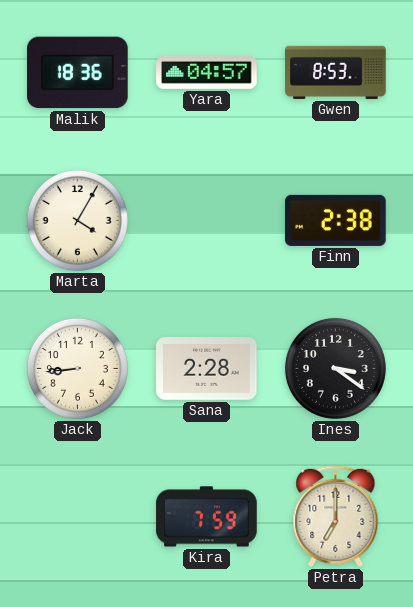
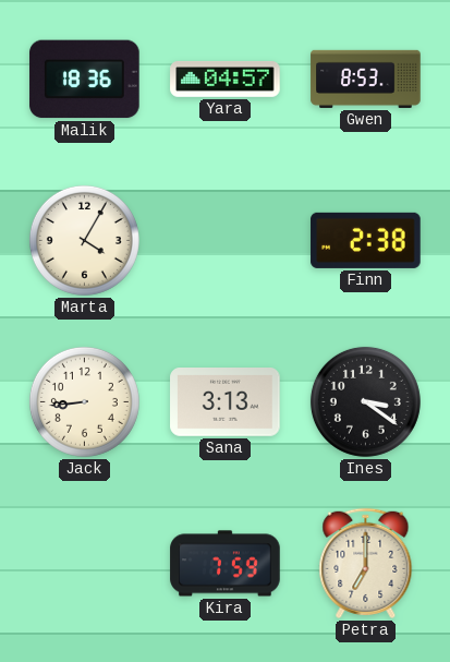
Sana: 2:28 -> 3:13 (226, 402)
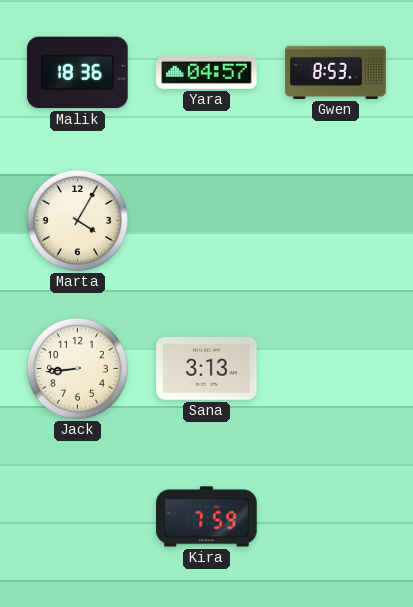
Finn: 2:38 -> none (366, 240)
Ines: 3:21 -> none (365, 401)
Petra: 7:00 -> none (366, 563)
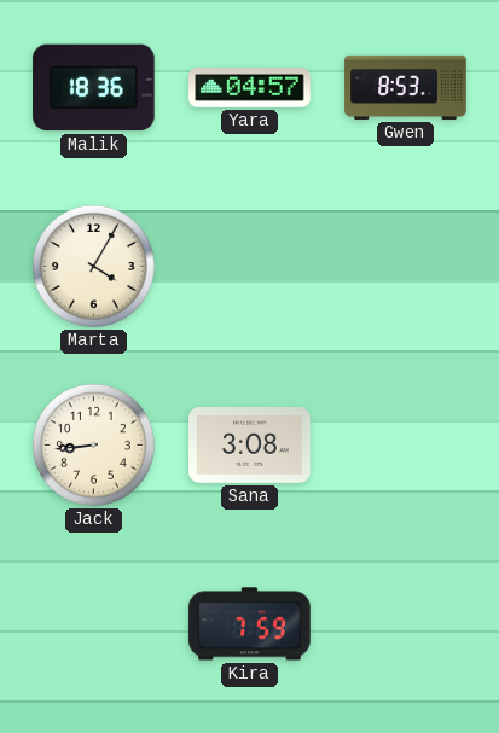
Sana: 3:13 -> 3:08 (250, 446)
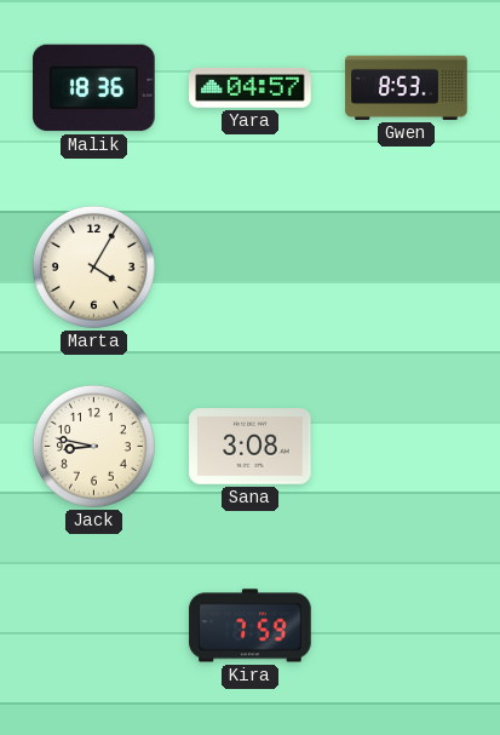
Jack: 8:44 -> 8:47 (93, 446)
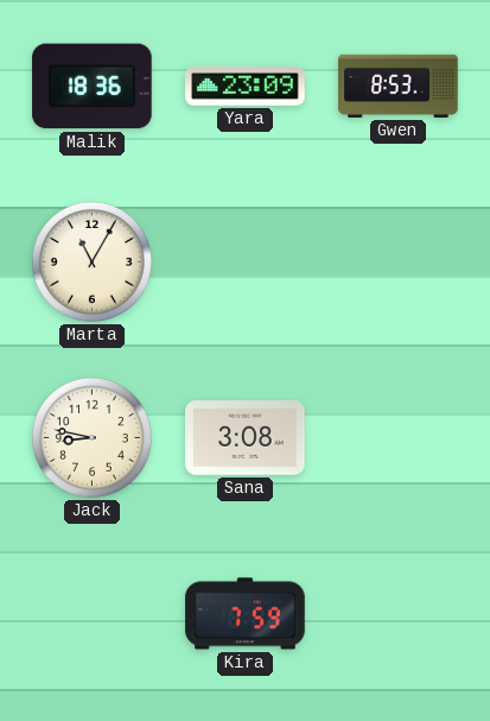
Yara: 04:57 -> 23:09 (246, 87)
Marta: 4:05 -> 11:05 (91, 261)
